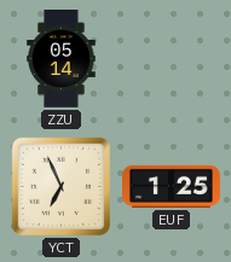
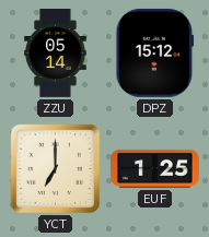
DPZ: none -> 15:12 (155, 52)
YCT: 6:56 -> 7:00 (55, 168)
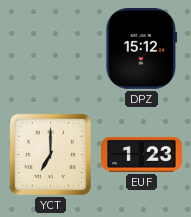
ZZU: 05:14 -> none (56, 54)
EUF: 1:25 -> 1:23 (142, 154)
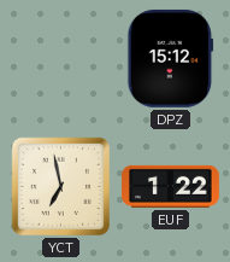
YCT: 7:00 -> 6:58 (60, 186)
EUF: 1:23 -> 1:22 (171, 186)
